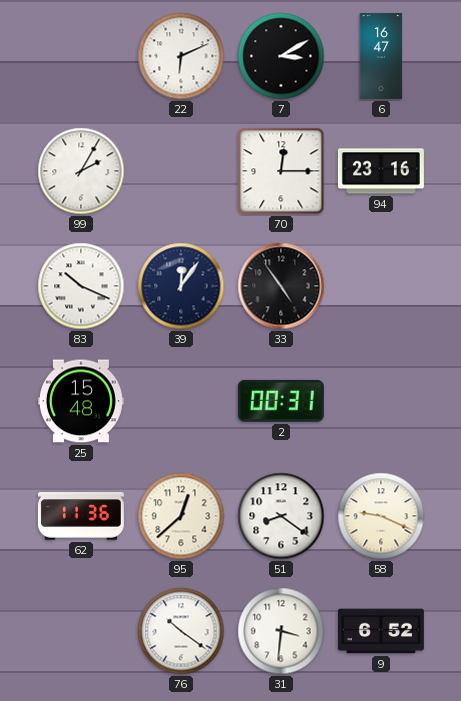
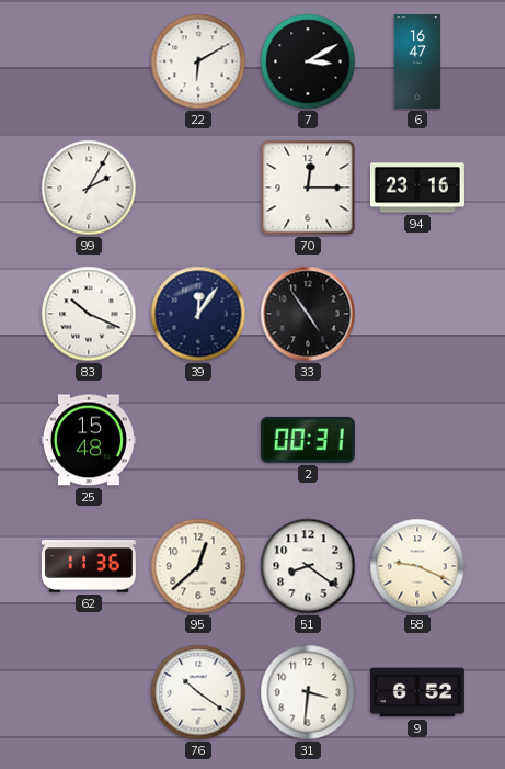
22: 6:11 -> 6:10 (198, 61)
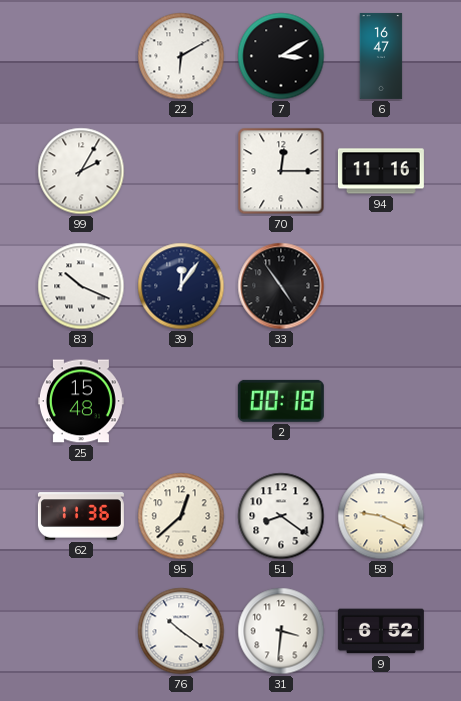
94: 23:16 -> 11:16 (381, 171)
2: 00:31 -> 00:18 (281, 401)
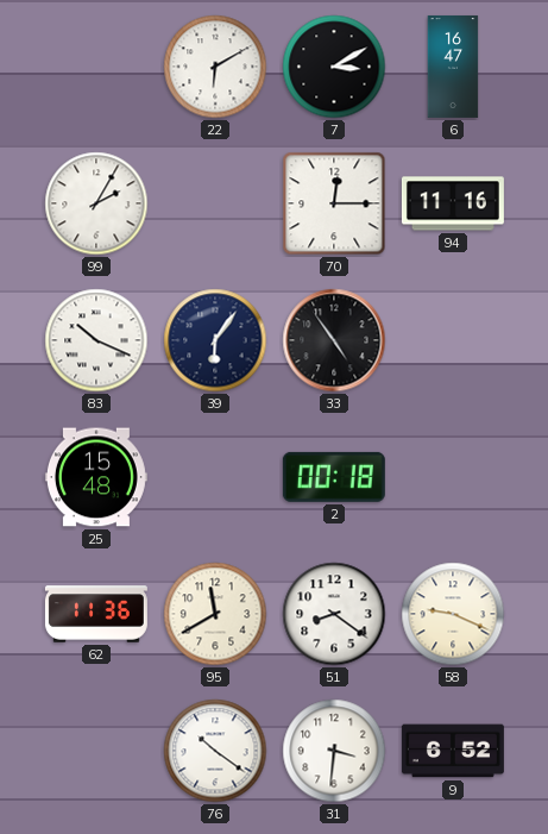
39: 12:06 -> 6:06 (215, 340)
95: 12:38 -> 11:40 (215, 614)
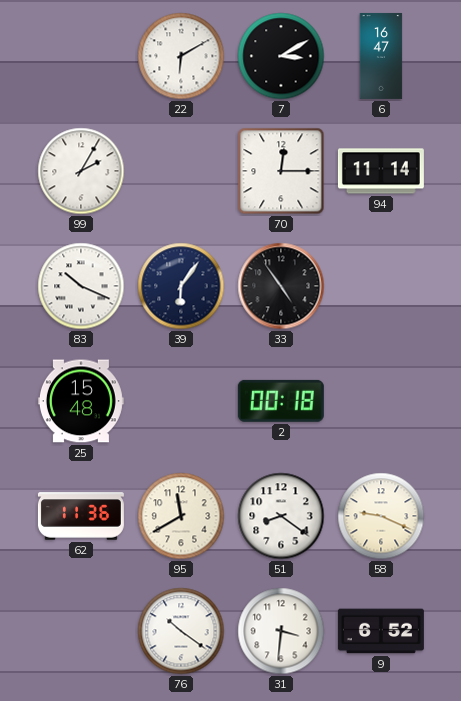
94: 11:16 -> 11:14 (381, 171)
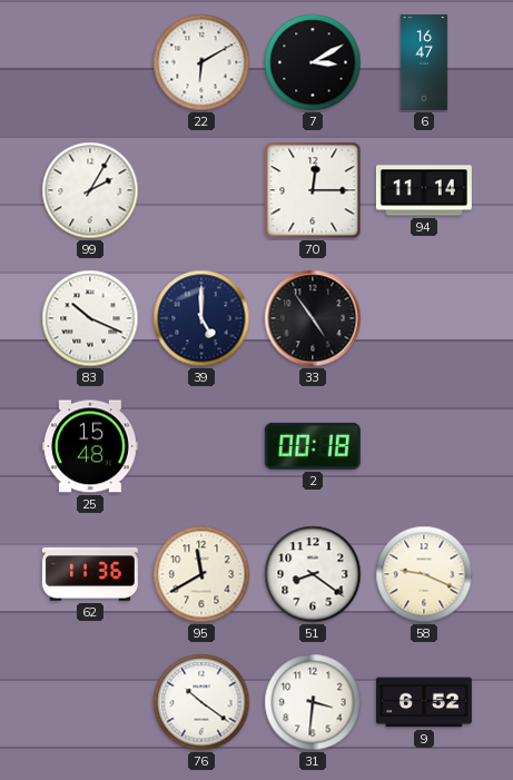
39: 6:06 -> 5:00 (201, 318)
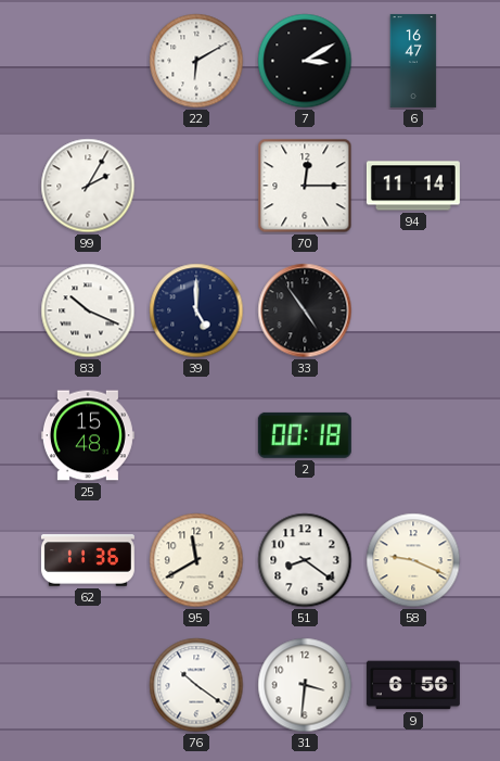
9: 6:52 -> 6:56 (413, 685)
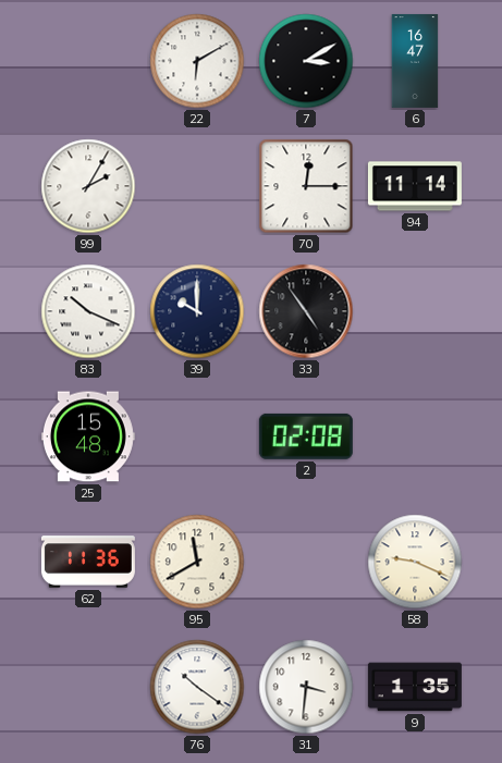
39: 5:00 -> 10:00 (197, 311)
2: 00:18 -> 02:08 (306, 436)
51: 8:21 -> none (305, 560)
9: 6:56 -> 1:35 (415, 687)
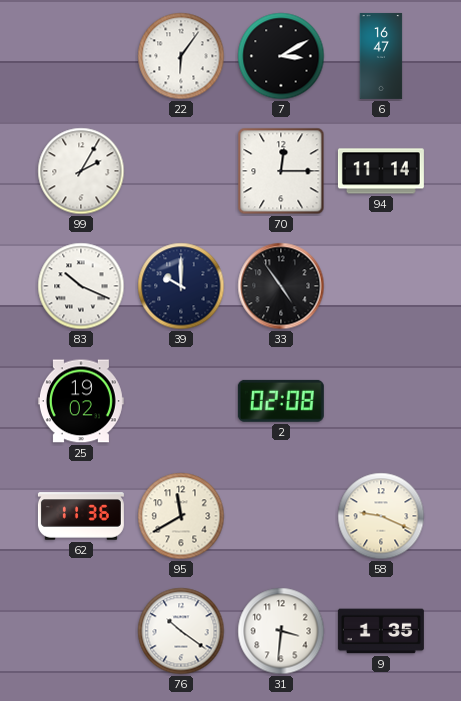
22: 6:10 -> 6:06 (181, 56)
25: 15:48 -> 19:02 (81, 401)
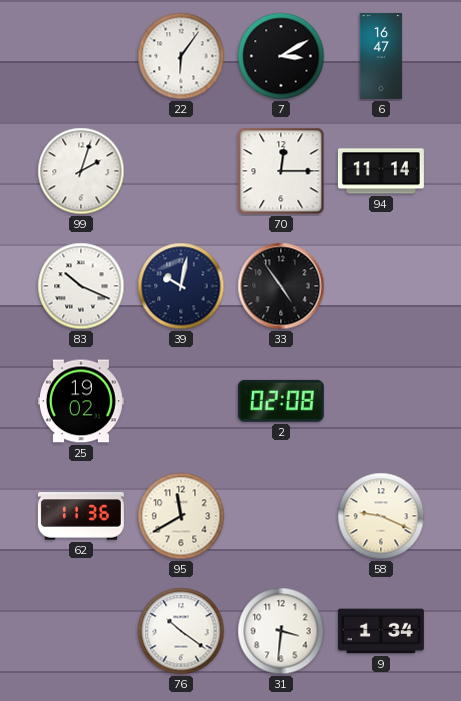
99: 2:05 -> 2:03 (81, 171)
39: 10:00 -> 10:02 (181, 286)
9: 1:35 -> 1:34 (381, 631)
